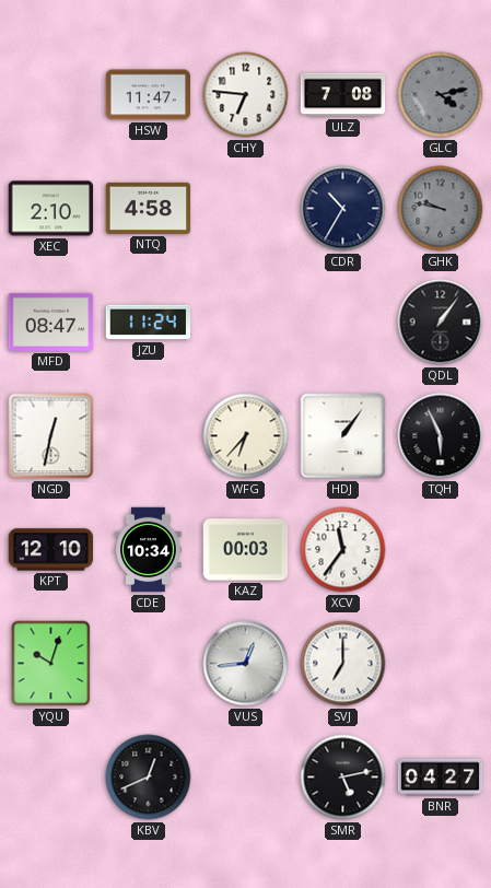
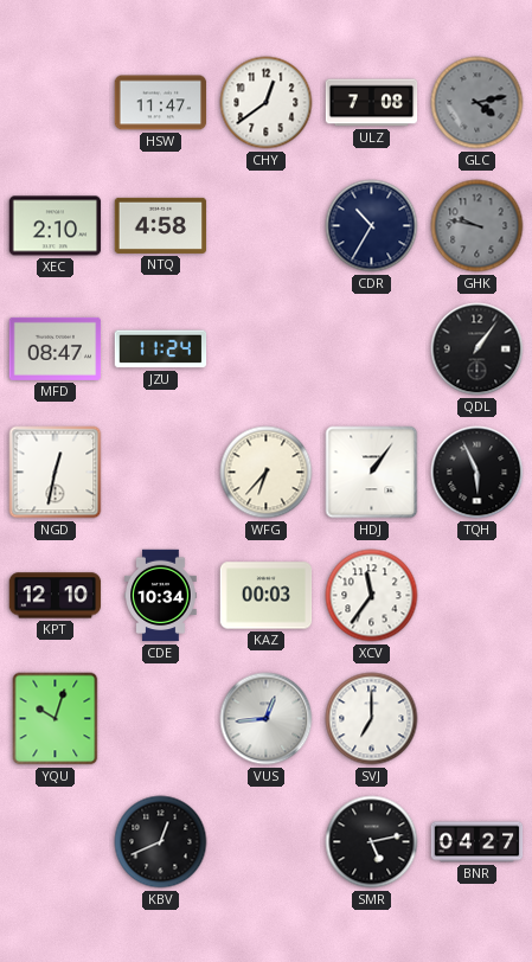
CHY: 6:46 -> 12:39 (267, 103)
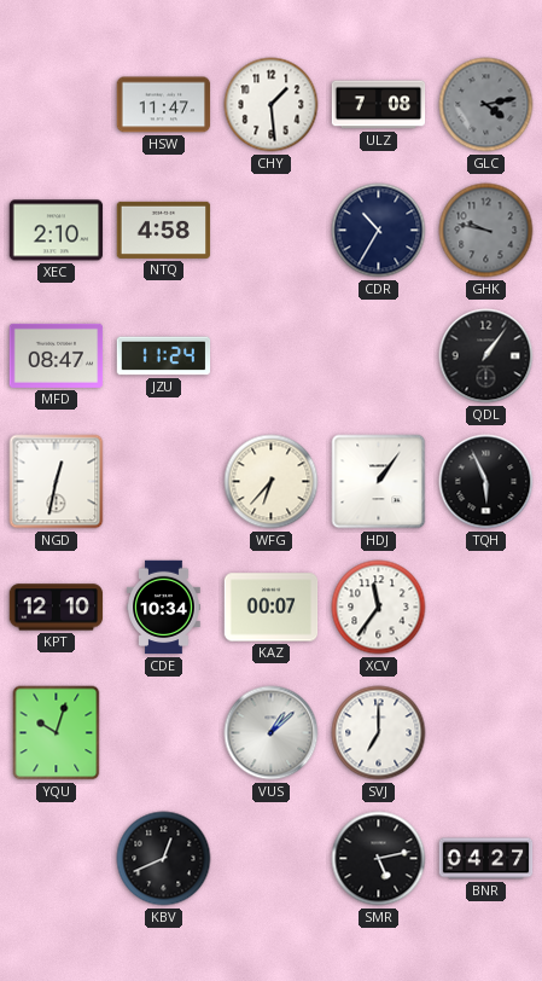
CHY: 12:39 -> 1:29 (272, 105)
KAZ: 00:03 -> 00:07 (272, 608)
VUS: 12:44 -> 1:08 (272, 733)
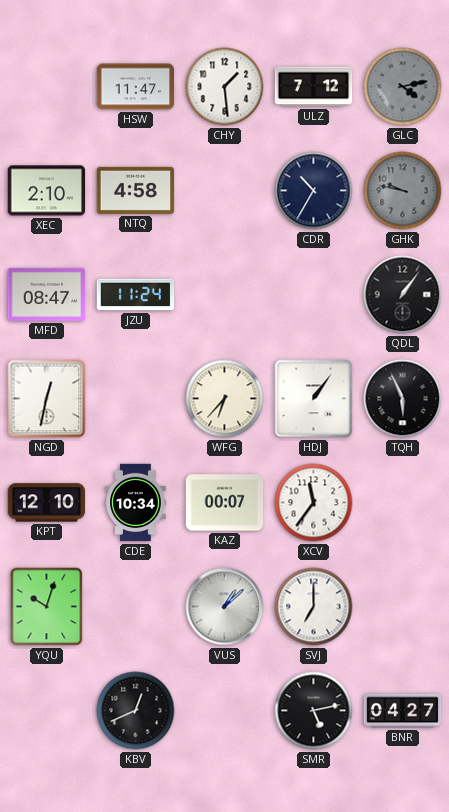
ULZ: 7:08 -> 7:12 (314, 87)
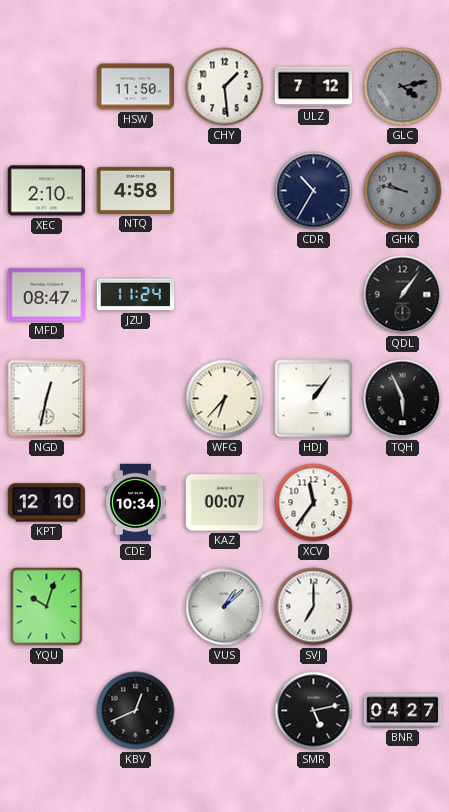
HSW: 11:47 -> 11:50 (136, 87)
